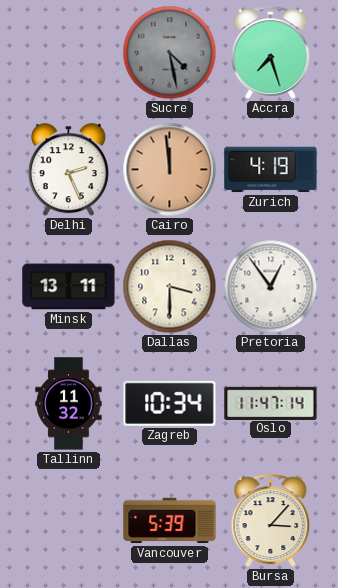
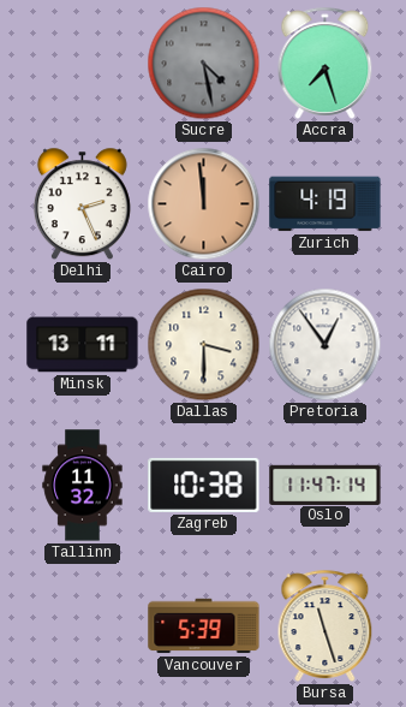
Zagreb: 10:34 -> 10:38 (204, 485)
Bursa: 3:07 -> 11:27 (326, 625)
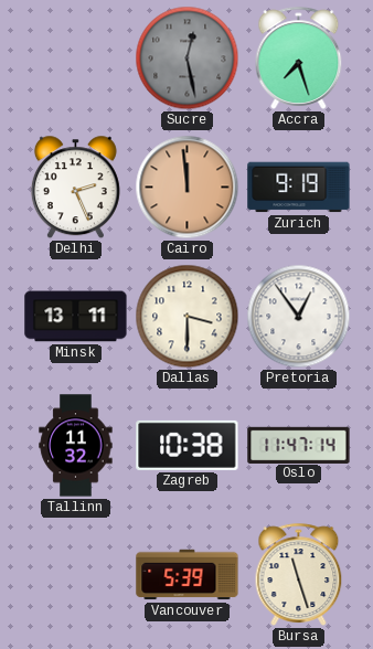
Sucre: 4:28 -> 12:28 (188, 58)
Zurich: 4:19 -> 9:19 (299, 188)
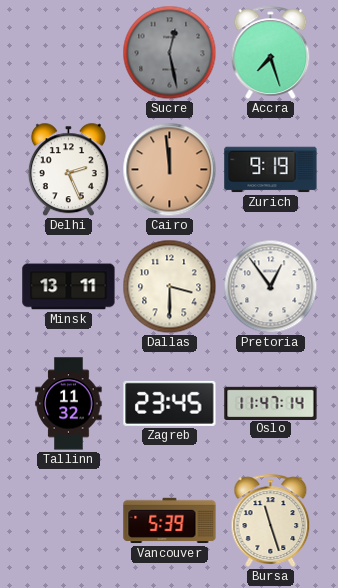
Zagreb: 10:38 -> 23:45 (170, 403)
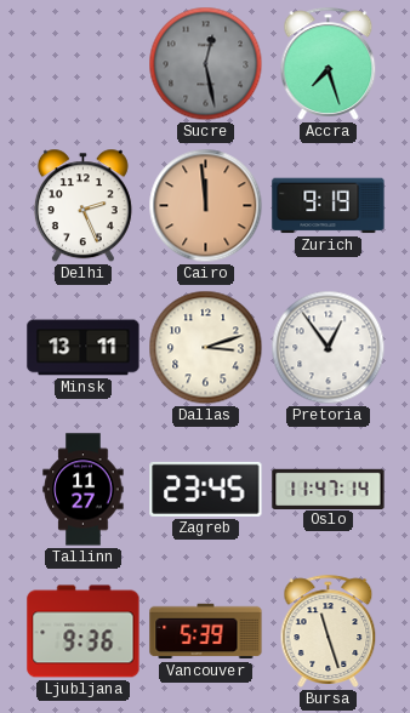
Dallas: 3:30 -> 3:12 (206, 348)
Tallinn: 11:32 -> 11:27 (84, 490)
Ljubljana: none -> 9:36 (84, 632)
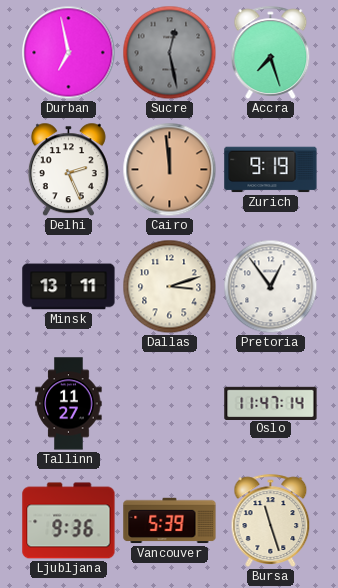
Durban: none -> 6:58 (69, 53)
Zagreb: 23:45 -> none (206, 489)
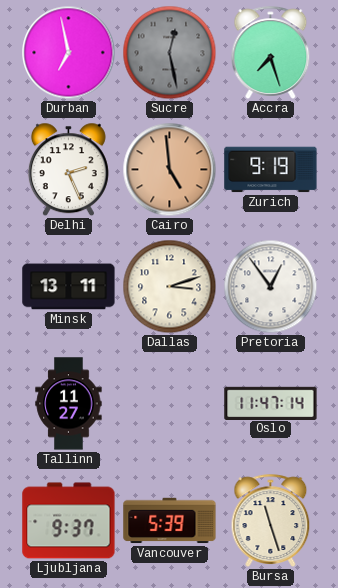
Cairo: 11:59 -> 4:59 (170, 170)
Ljubljana: 9:36 -> 9:37 (69, 521)
